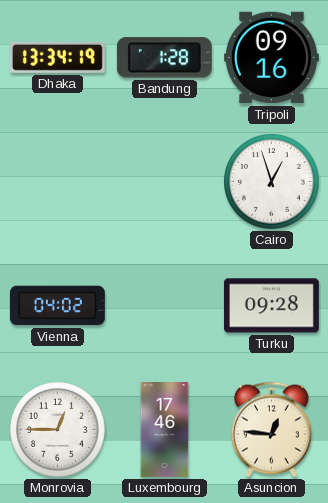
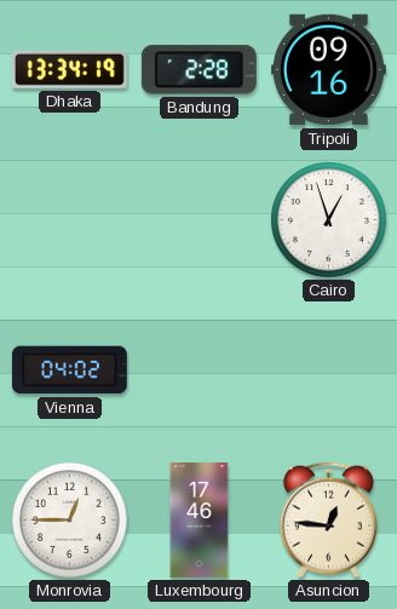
Bandung: 1:28 -> 2:28 (198, 70)
Turku: 09:28 -> none (271, 306)
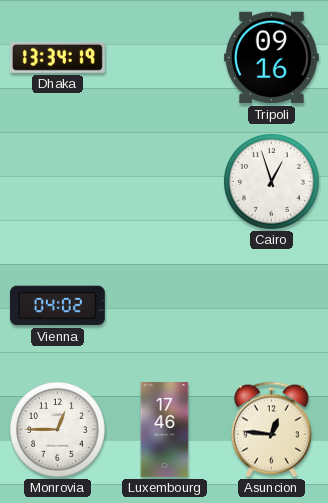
Bandung: 2:28 -> none (198, 70)
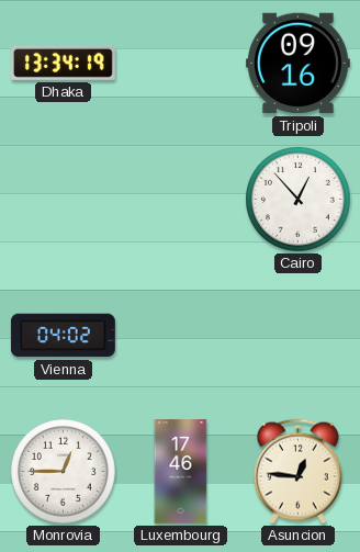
Cairo: 12:57 -> 12:53 (299, 200)
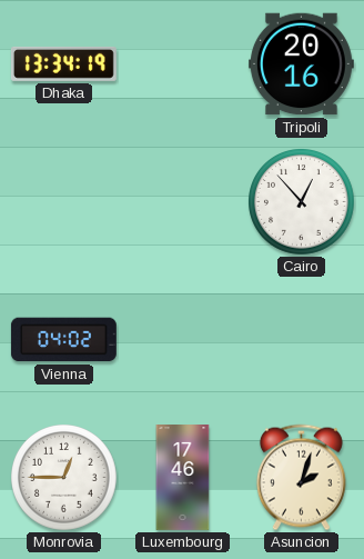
Tripoli: 09:16 -> 20:16 (301, 64)
Asuncion: 12:46 -> 2:03 (301, 478)
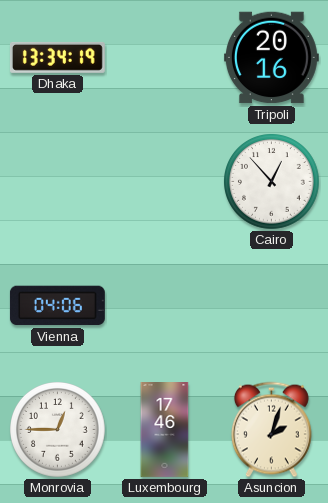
Vienna: 04:02 -> 04:06 (57, 306)
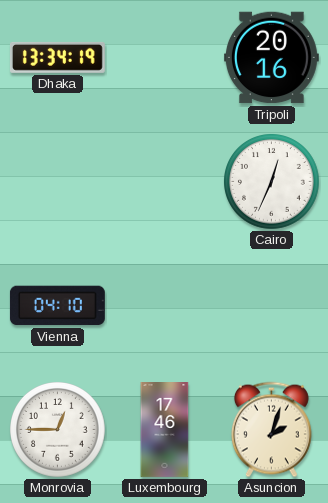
Cairo: 12:53 -> 12:34 (272, 182)
Vienna: 04:06 -> 04:10 (57, 306)
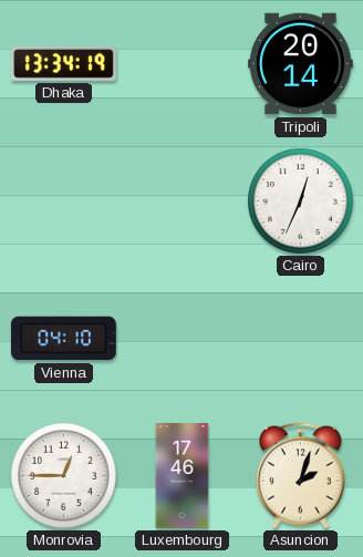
Tripoli: 20:16 -> 20:14 (300, 64)
